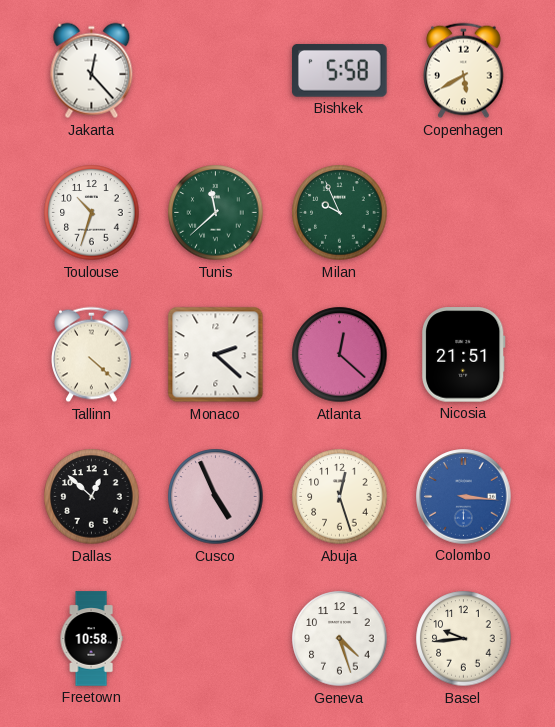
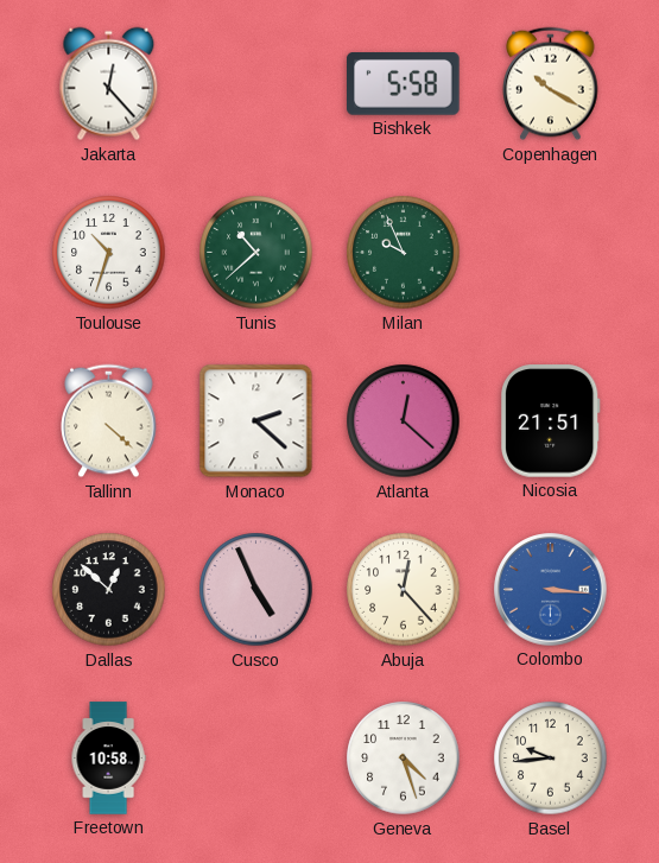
Copenhagen: 5:40 -> 10:20 (551, 84)
Tunis: 11:38 -> 10:38 (256, 253)
Abuja: 12:27 -> 12:23 (404, 590)
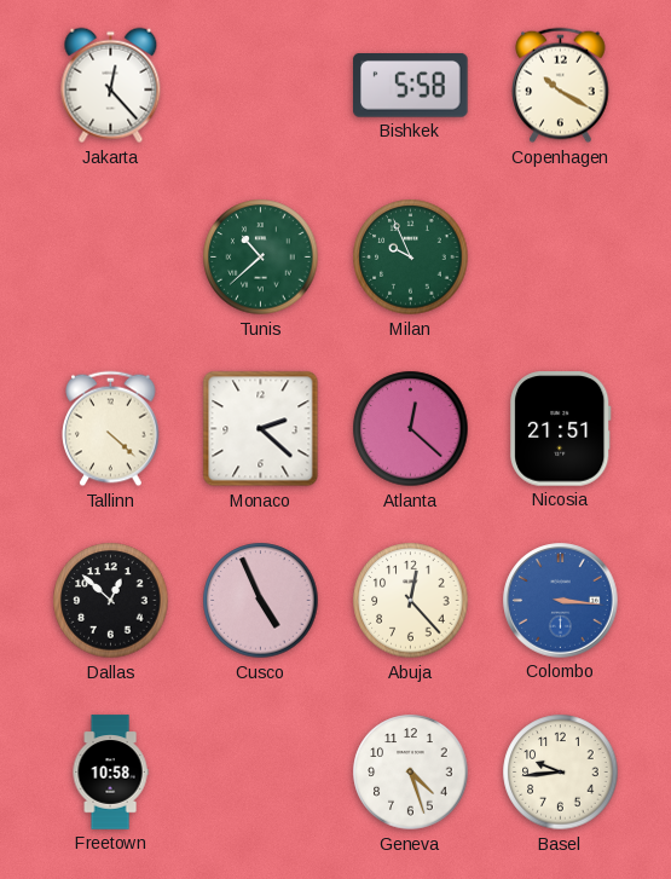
Toulouse: 10:33 -> none (109, 253)
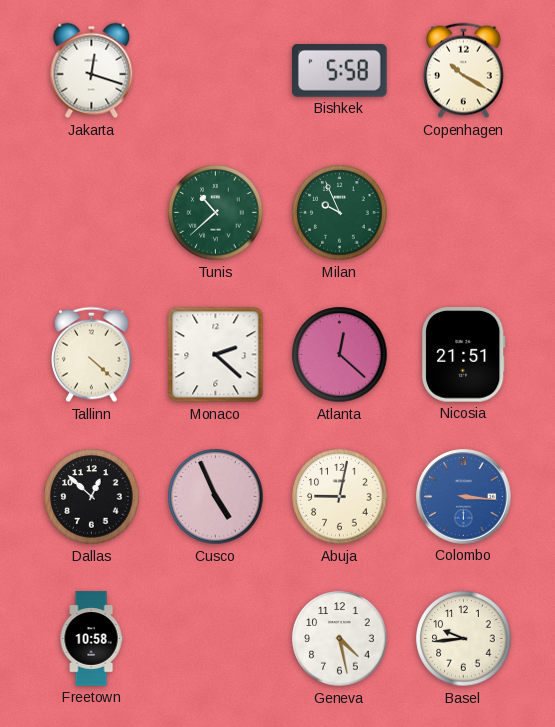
Jakarta: 12:23 -> 12:18 (92, 71)
Abuja: 12:23 -> 9:02 (340, 497)
Geneva: 4:27 -> 4:28 (340, 639)
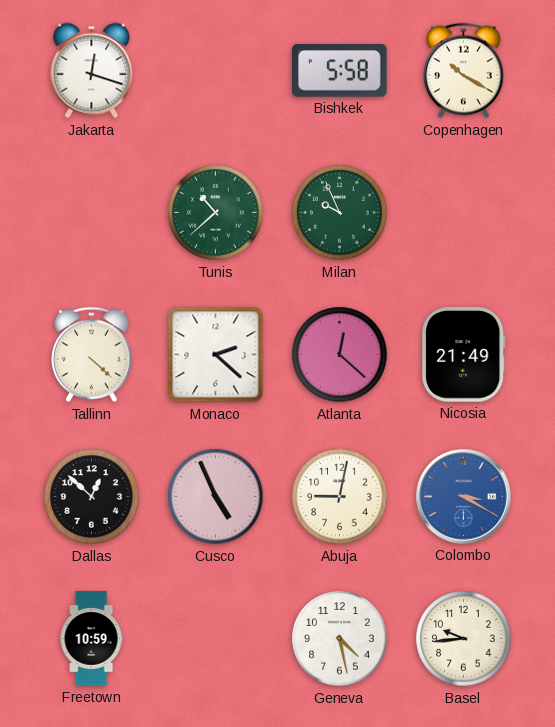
Nicosia: 21:51 -> 21:49 (464, 355)
Colombo: 3:16 -> 3:20 (464, 497)
Freetown: 10:58 -> 10:59 (91, 639)
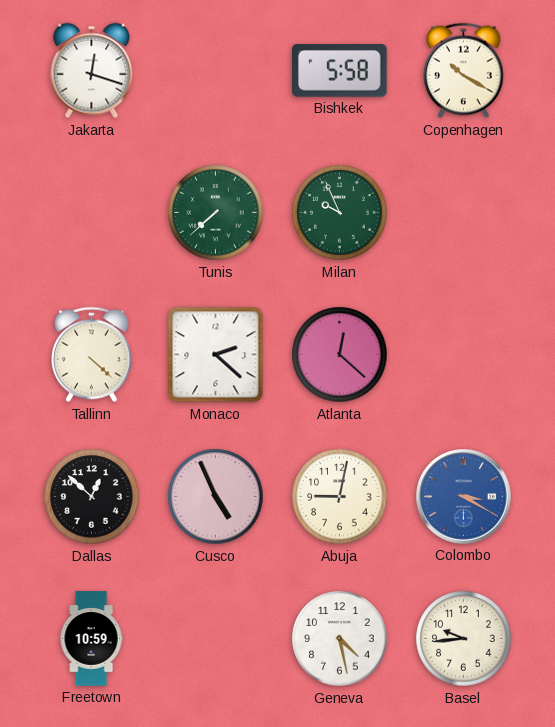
Tunis: 10:38 -> 7:38 (216, 213)
Nicosia: 21:49 -> none (464, 355)
